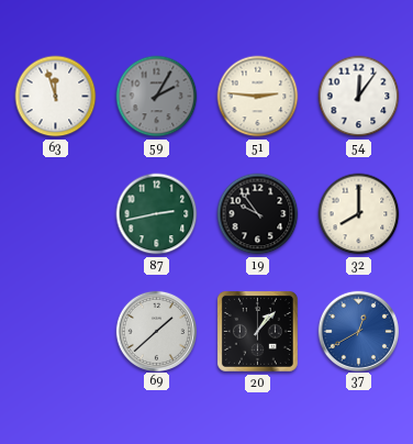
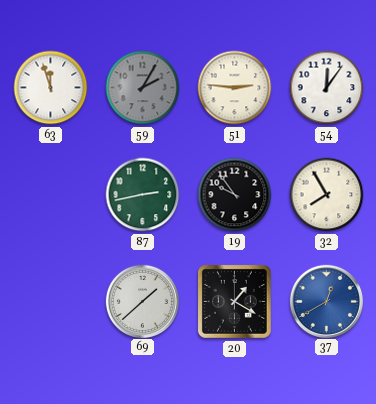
32: 8:00 -> 7:55 (327, 195)
20: 1:07 -> 1:20 (234, 301)
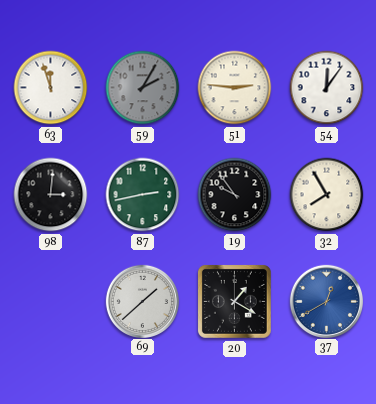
98: none -> 3:01 (51, 195)
